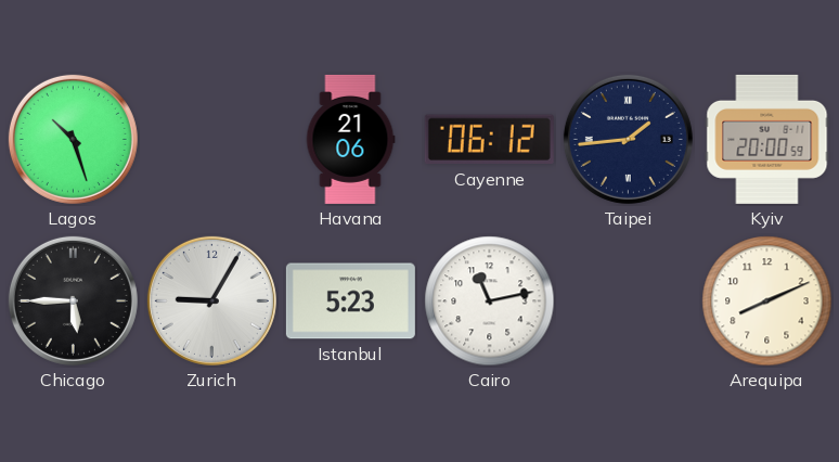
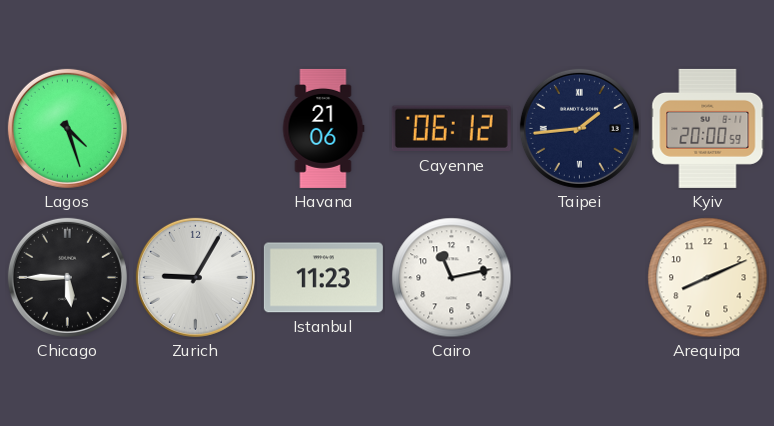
Lagos: 10:27 -> 4:27 (67, 128)
Istanbul: 5:23 -> 11:23 (323, 278)
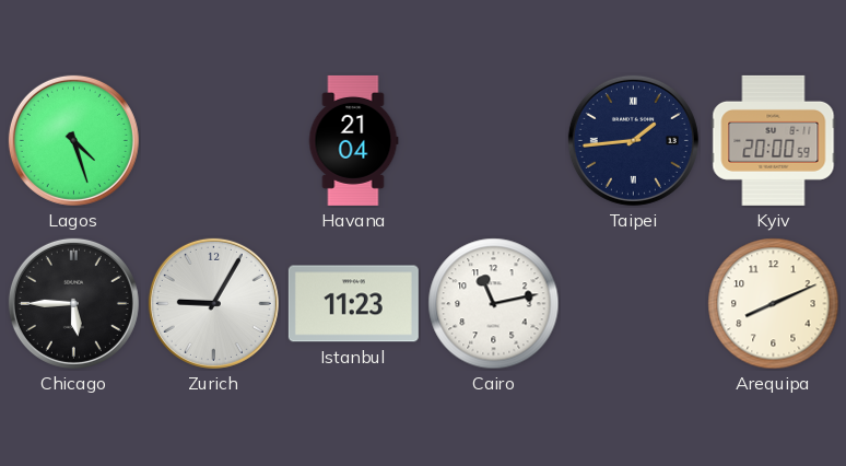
Havana: 21:06 -> 21:04 (353, 140)
Cayenne: 06:12 -> none (451, 129)
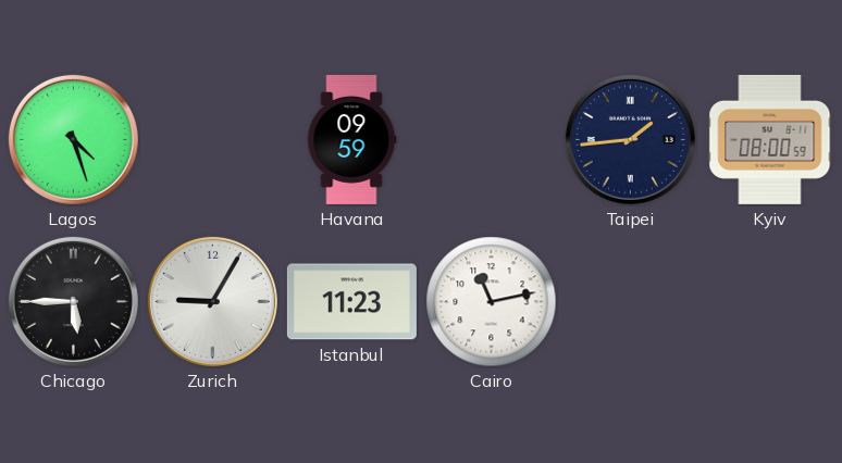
Havana: 21:04 -> 09:59 (351, 139)
Kyiv: 20:00 -> 08:00 (770, 139)
Arequipa: 8:11 -> none (774, 304)
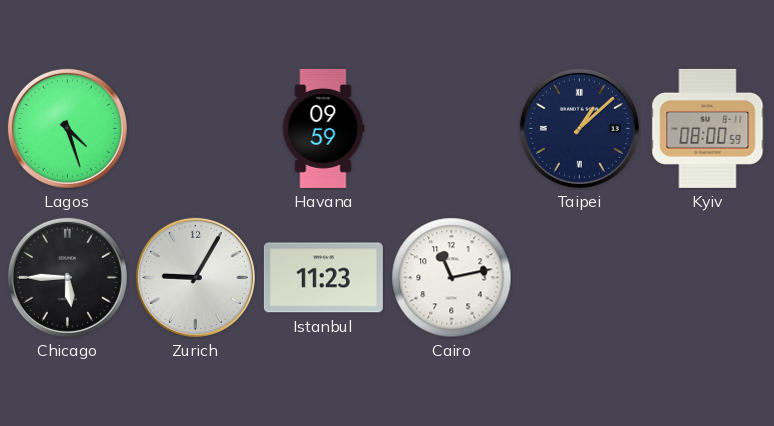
Taipei: 1:44 -> 1:08 (579, 128)
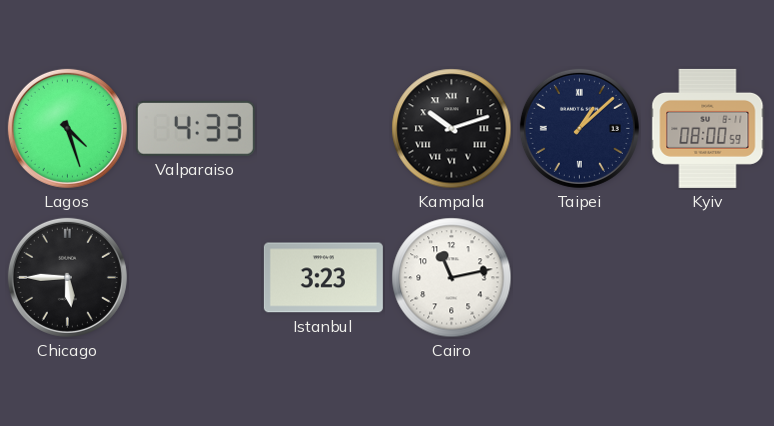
Valparaiso: none -> 4:33 (195, 128)
Havana: 09:59 -> none (323, 128)
Kampala: none -> 10:12 (452, 129)
Zurich: 9:05 -> none (195, 277)
Istanbul: 11:23 -> 3:23 (323, 278)
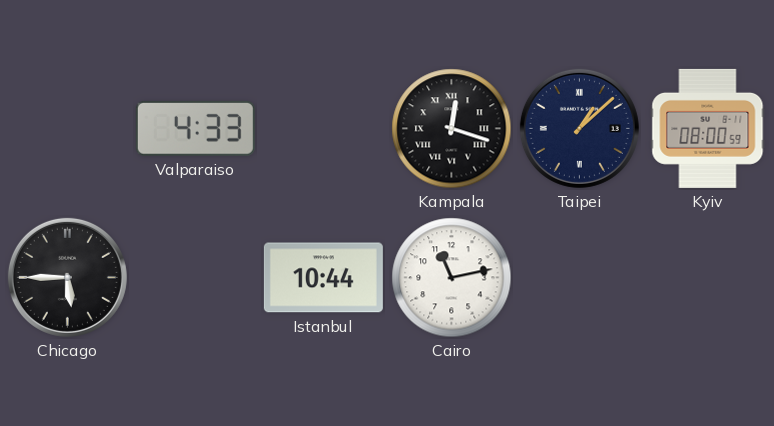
Lagos: 4:27 -> none (67, 128)
Kampala: 10:12 -> 12:18 (452, 129)
Istanbul: 3:23 -> 10:44 (323, 278)
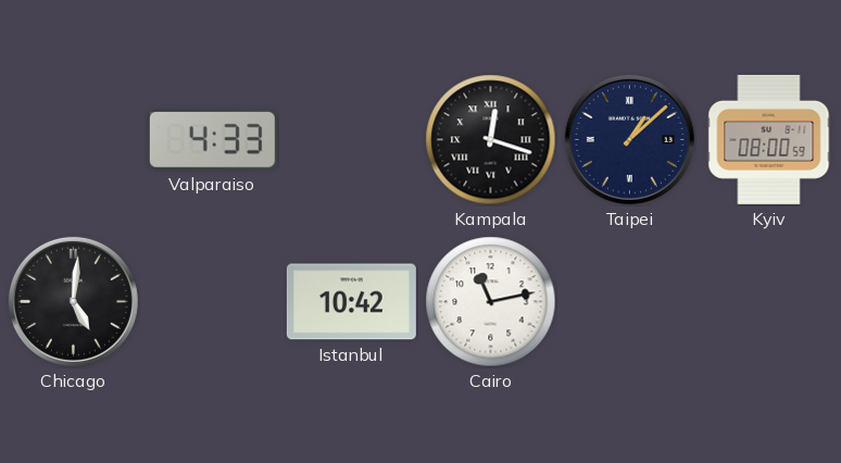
Chicago: 5:45 -> 5:01 (73, 301)
Istanbul: 10:44 -> 10:42 (351, 302)
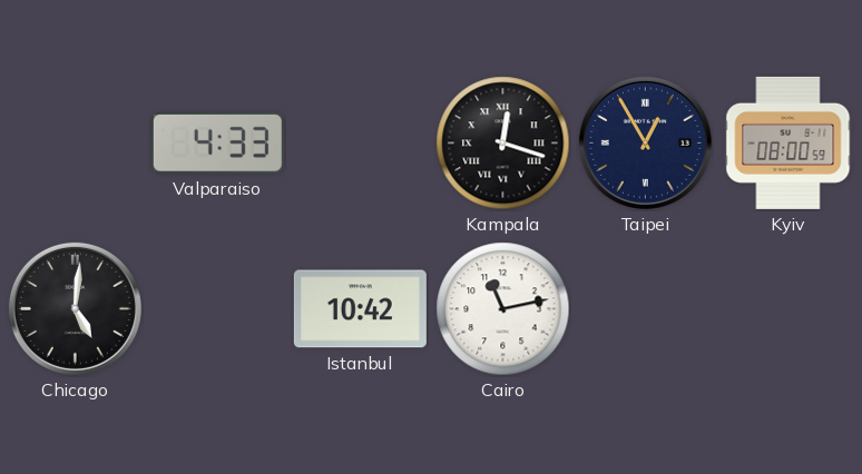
Taipei: 1:08 -> 12:55 (645, 142)
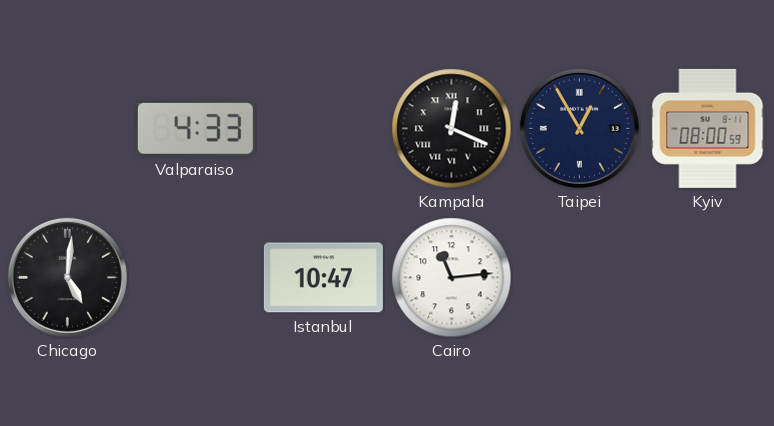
Kampala: 12:18 -> 12:19 (452, 129)
Istanbul: 10:42 -> 10:47 (323, 278)
Cairo: 11:13 -> 11:14 (452, 278)
